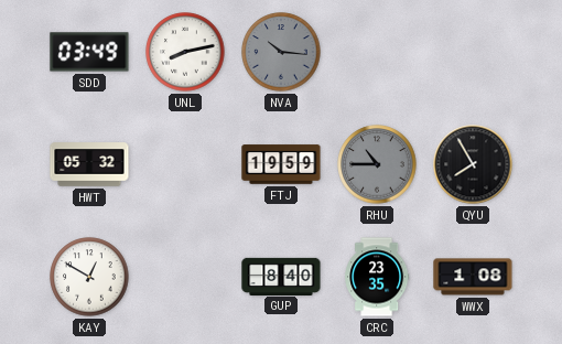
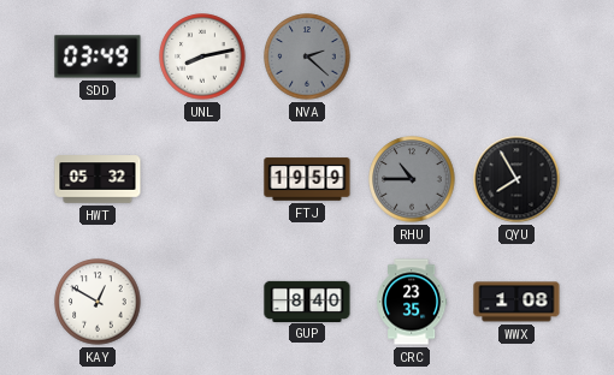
NVA: 10:16 -> 2:22 (307, 56)
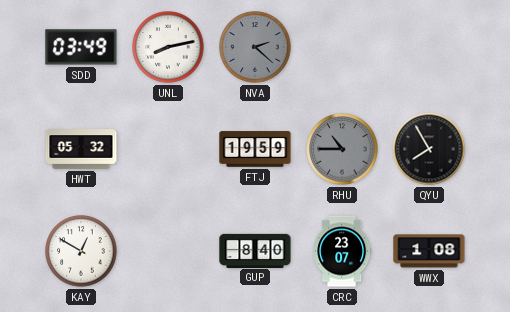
CRC: 23:35 -> 23:07 (342, 251)
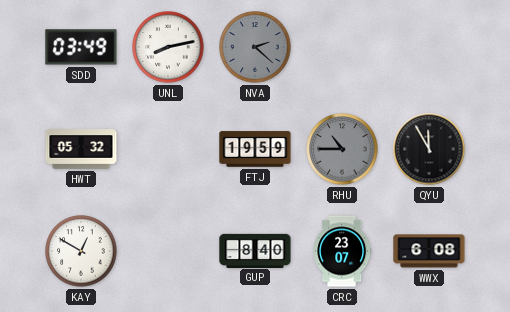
QYU: 7:55 -> 11:55 (429, 149)
WWX: 1:08 -> 6:08 (429, 251)
